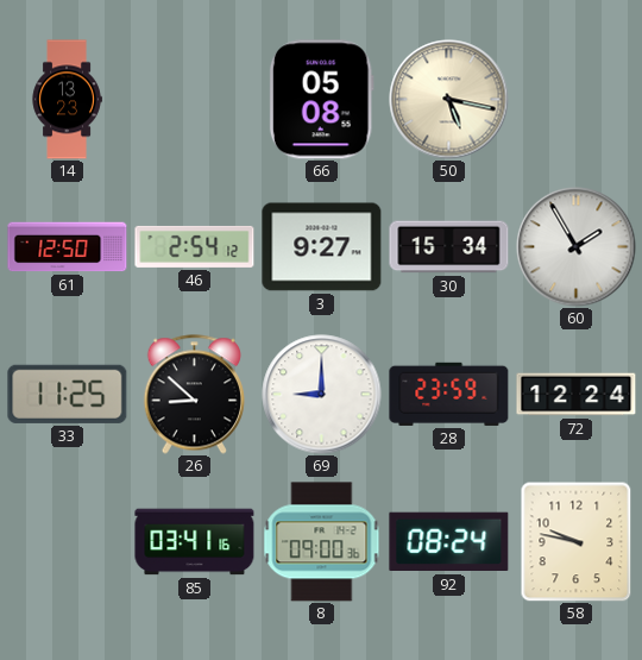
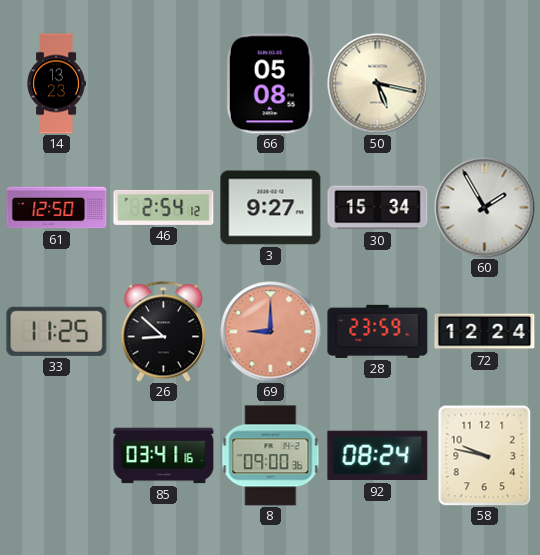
69 dial: white -> salmon (271, 332)
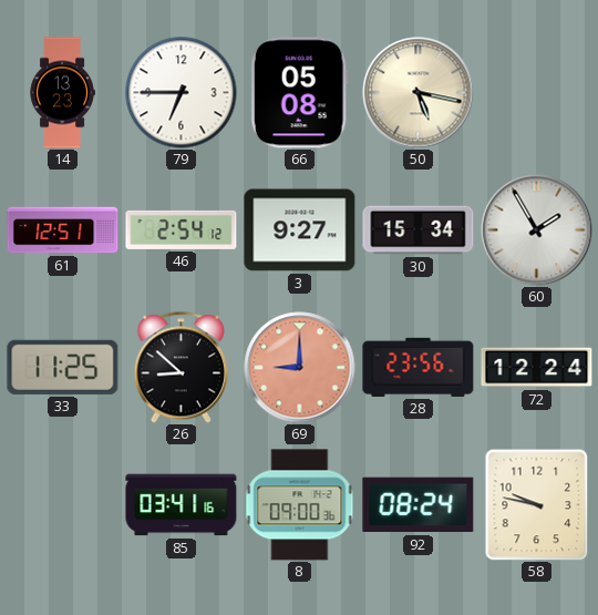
79: none -> 6:45 (182, 93)
61: 12:50 -> 12:51 (63, 230)
28: 23:59 -> 23:56 (419, 367)
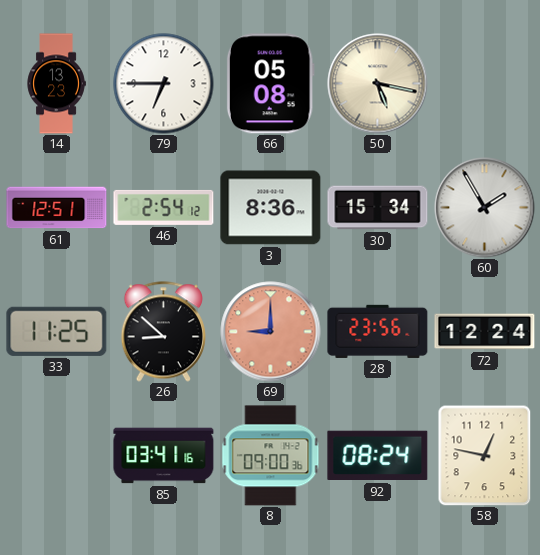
3: 9:27 -> 8:36 (271, 208)
58: 9:47 -> 12:47 (485, 455)
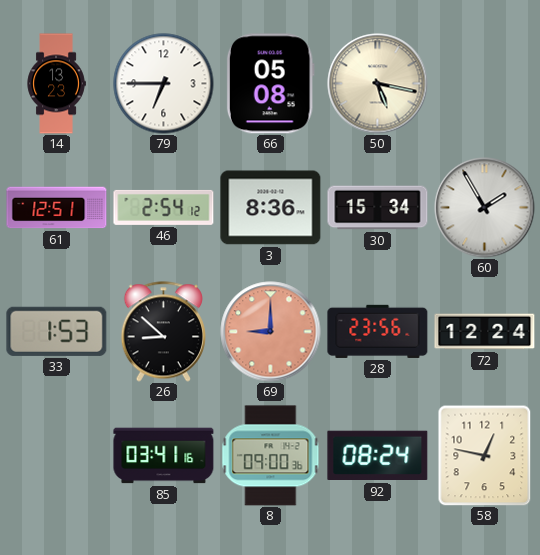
33: 11:25 -> 1:53 (57, 331)
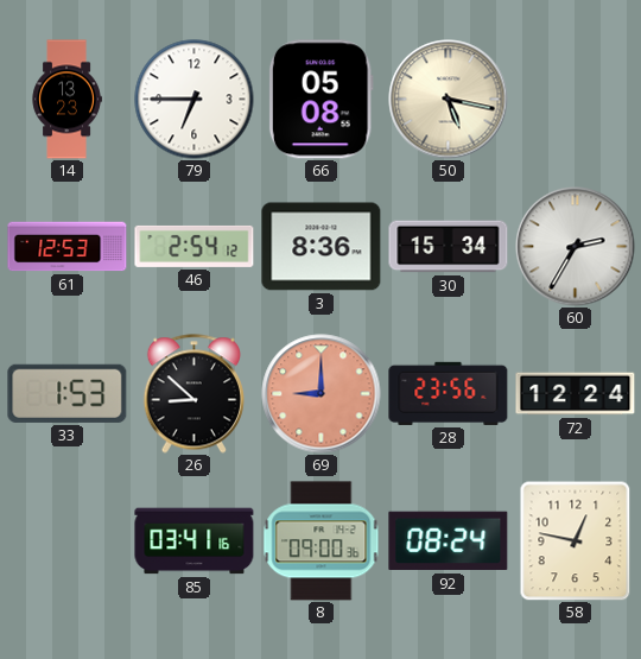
61: 12:51 -> 12:53 (68, 247)
60: 1:55 -> 2:35 (576, 247)
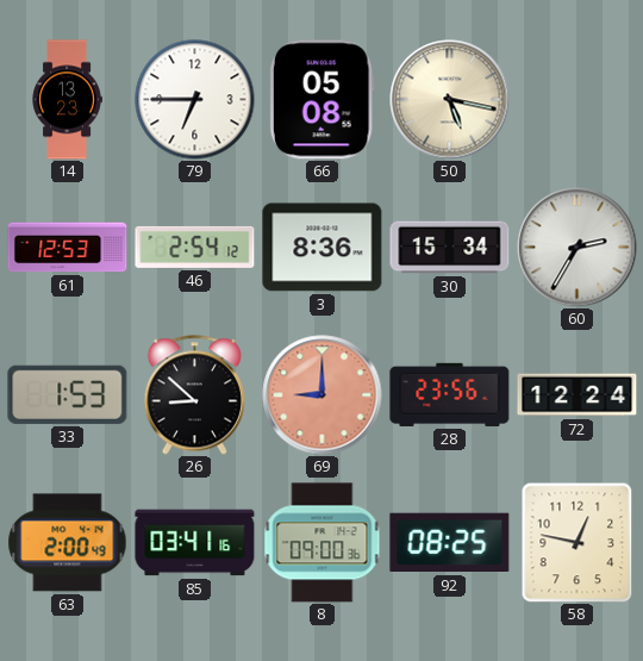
63: none -> 2:00 (68, 543)
92: 08:24 -> 08:25 (450, 543)
